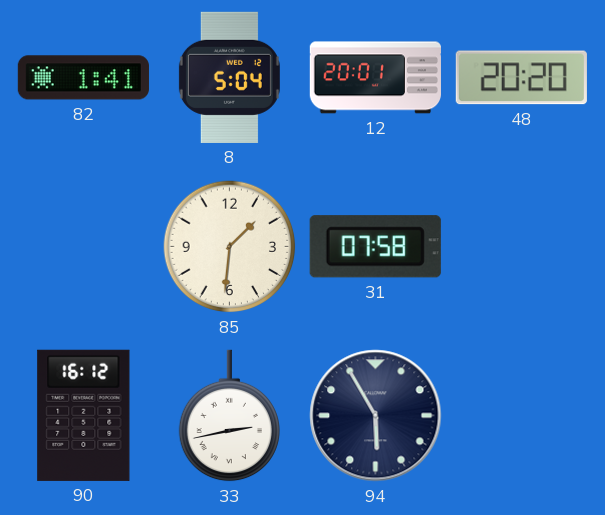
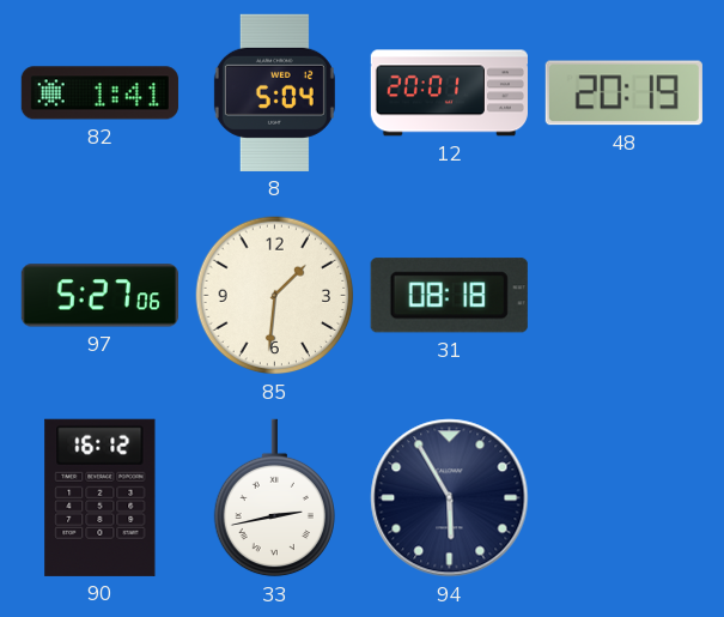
48: 20:20 -> 20:19 (623, 93)
97: none -> 5:27 (99, 296)
31: 07:58 -> 08:18 (449, 296)
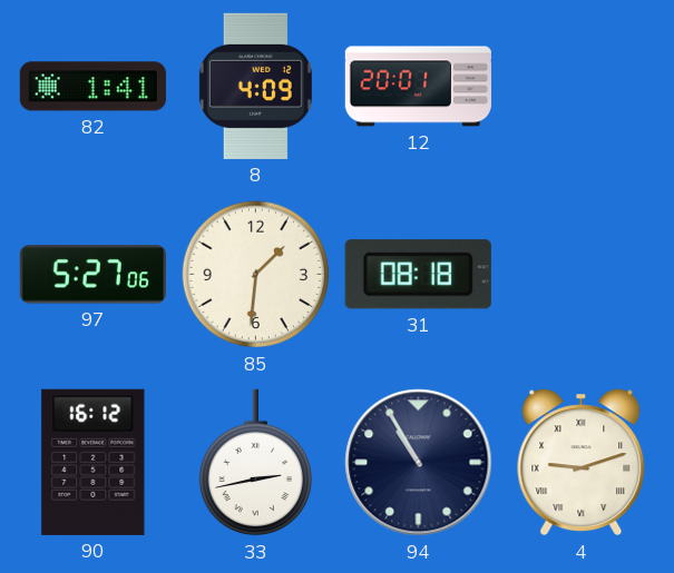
8: 5:04 -> 4:09 (255, 86)
48: 20:19 -> none (623, 93)
94: 5:55 -> 10:55 (419, 463)
4: none -> 9:12 (582, 463)
